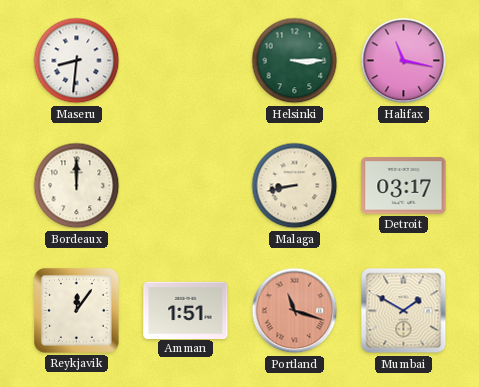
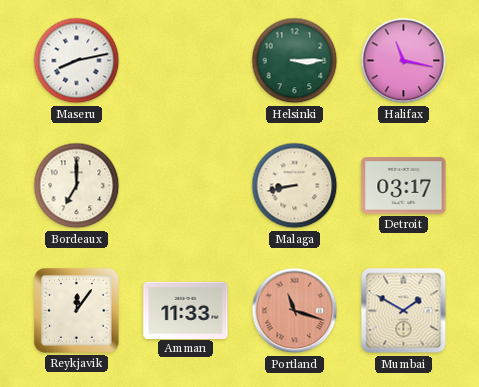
Maseru: 8:31 -> 8:13 (77, 61)
Bordeaux: 12:00 -> 7:00 (77, 186)
Amman: 1:51 -> 11:33 (186, 310)
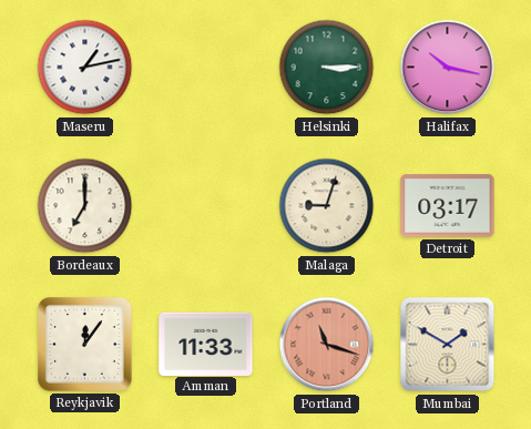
Maseru: 8:13 -> 1:13 (85, 68)
Halifax: 11:17 -> 10:17 (448, 68)
Malaga: 8:43 -> 9:03 (327, 206)
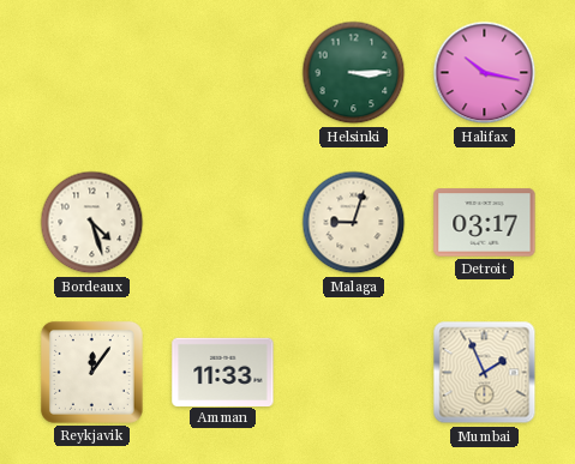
Maseru: 1:13 -> none (85, 68)
Bordeaux: 7:00 -> 4:27 (92, 223)
Portland: 11:18 -> none (327, 345)
Mumbai: 1:50 -> 1:56 (485, 373)
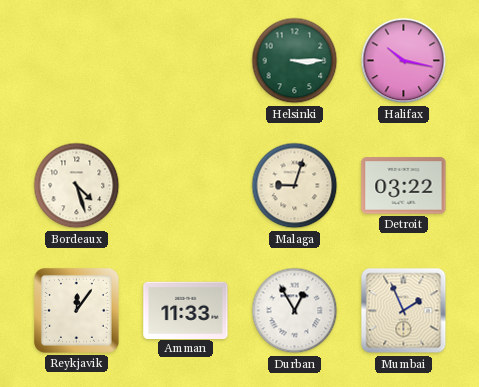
Detroit: 03:17 -> 03:22 (404, 186)
Durban: none -> 12:55 (295, 311)
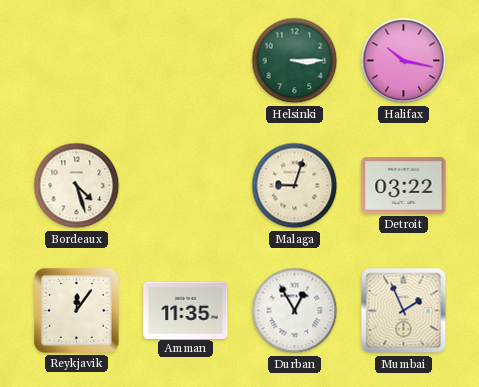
Amman: 11:33 -> 11:35 (186, 310)
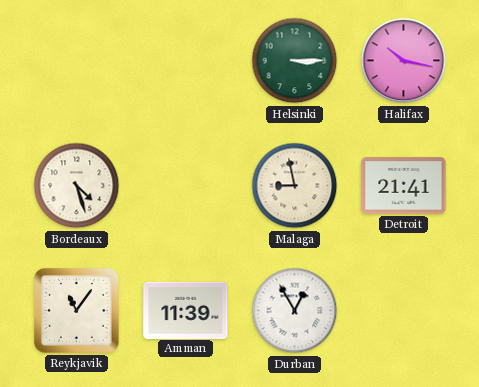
Malaga: 9:03 -> 8:58 (295, 186)
Detroit: 03:22 -> 21:41 (404, 186)
Reykjavik: 12:06 -> 11:06 (76, 310)
Amman: 11:35 -> 11:39 (186, 310)
Mumbai: 1:56 -> none (404, 311)
